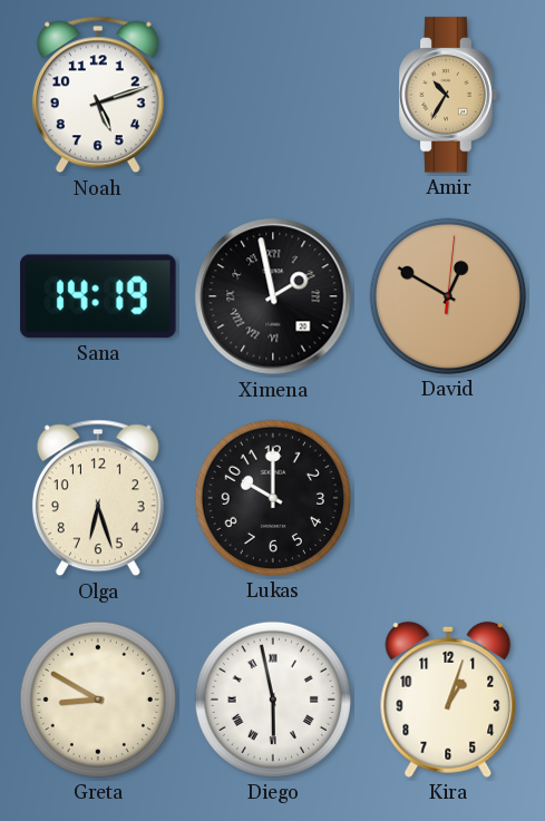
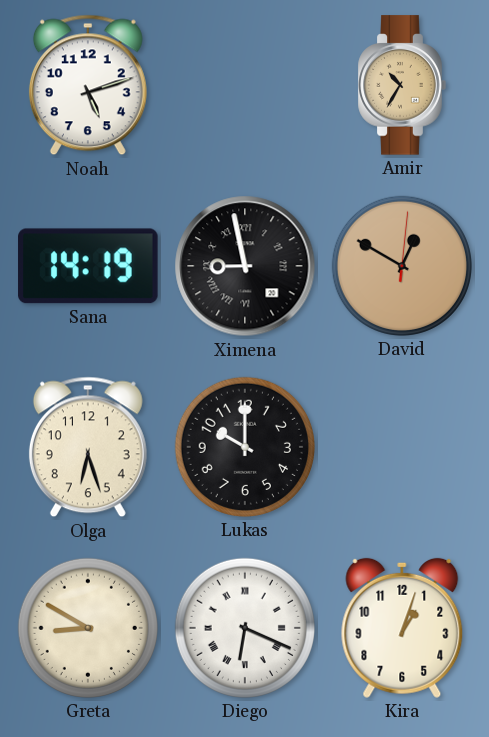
Ximena: 1:58 -> 8:58 (245, 266)
Diego: 5:58 -> 6:19 (245, 628)
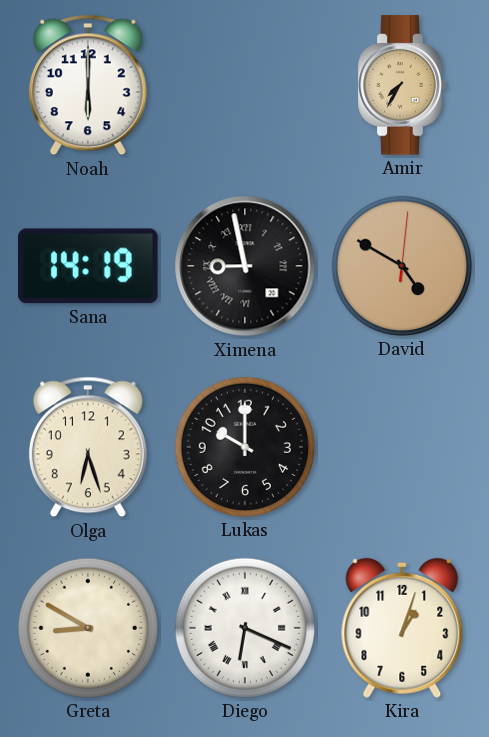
Noah: 5:12 -> 6:00 (88, 85)
Amir: 10:35 -> 7:35 (402, 85)
David: 12:50 -> 4:50 (402, 266)
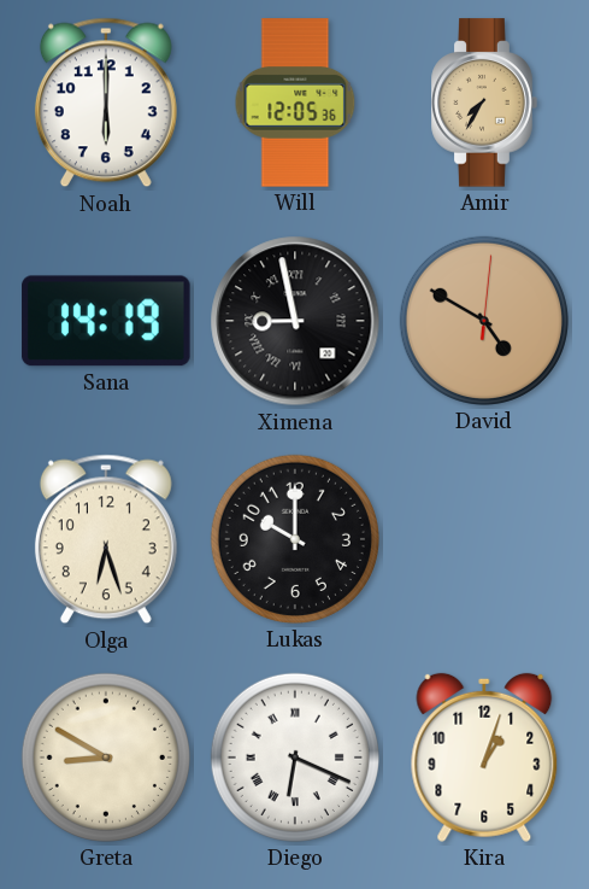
Will: none -> 12:05 (295, 103)
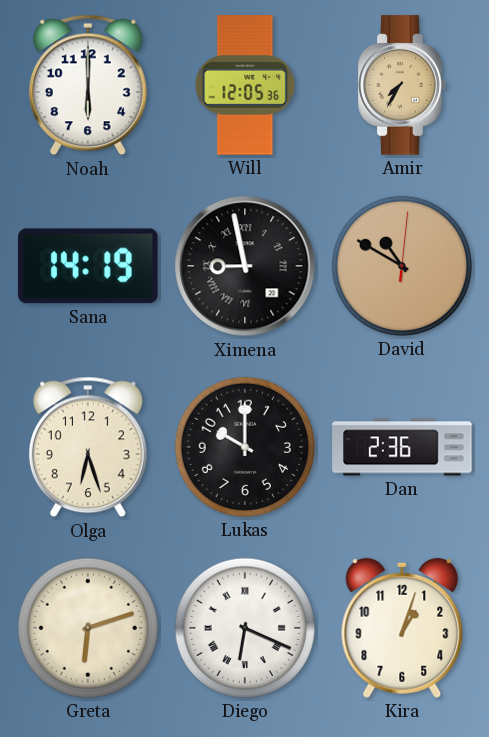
David: 4:50 -> 10:50 (402, 266)
Dan: none -> 2:36 (402, 447)
Greta: 8:50 -> 6:12 (88, 628)
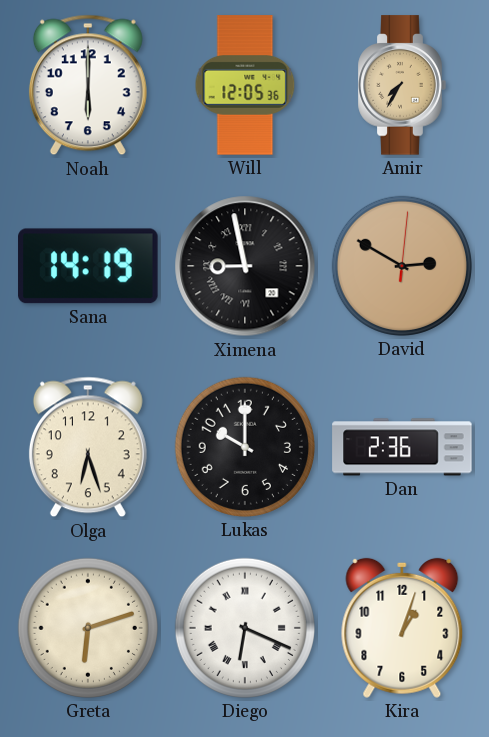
David: 10:50 -> 2:50 (402, 266)
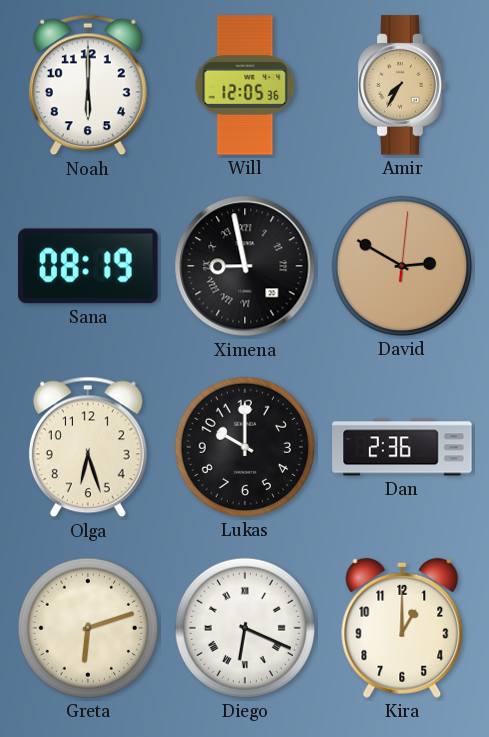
Sana: 14:19 -> 08:19 (88, 266)
Kira: 1:03 -> 1:00 (402, 628)
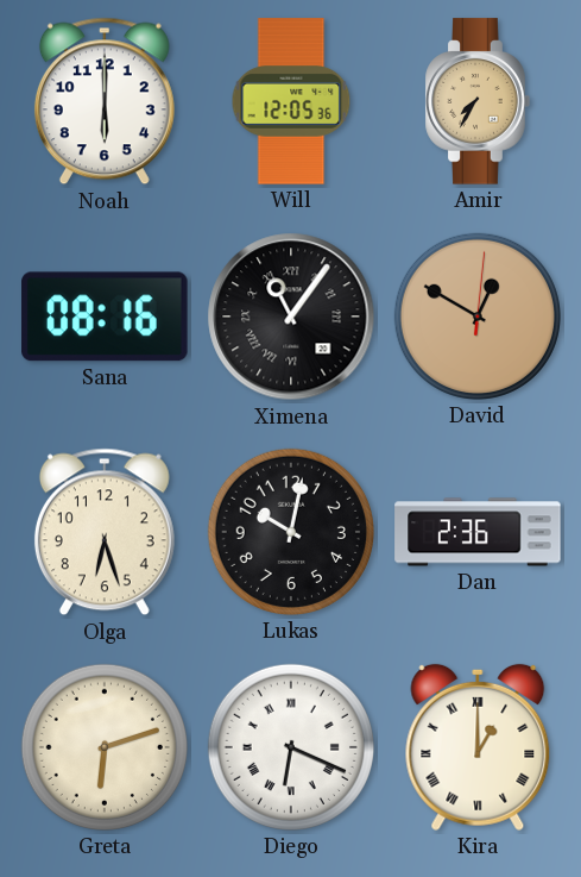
Sana: 08:19 -> 08:16 (105, 317)
Ximena: 8:58 -> 11:06 (291, 317)
David: 2:50 -> 12:50 (478, 317)
Lukas: 10:00 -> 10:02 (291, 532)
Kira numerals: Arabic -> Roman (478, 747)
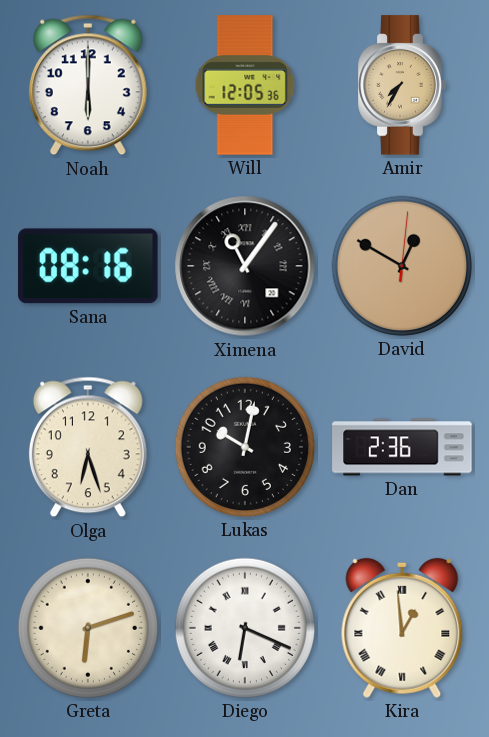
Kira: 1:00 -> 12:59 (402, 628)
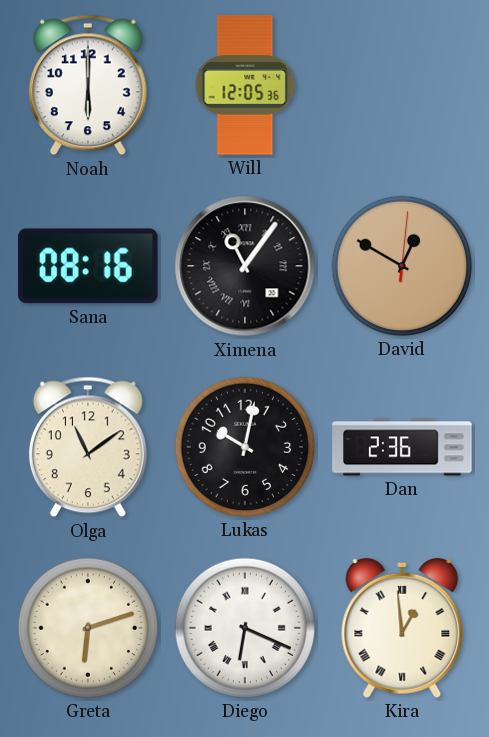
Amir: 7:35 -> none (402, 85)
Olga: 6:27 -> 11:09 (88, 447)
